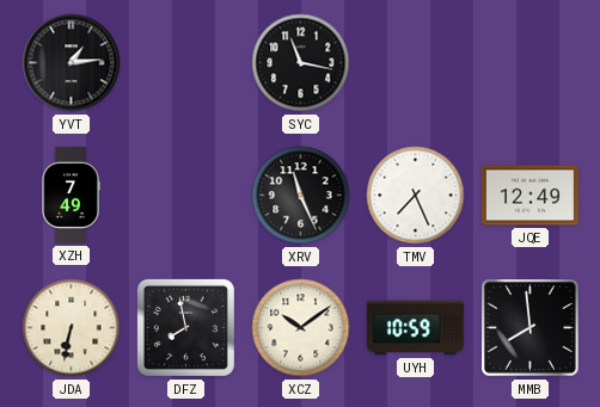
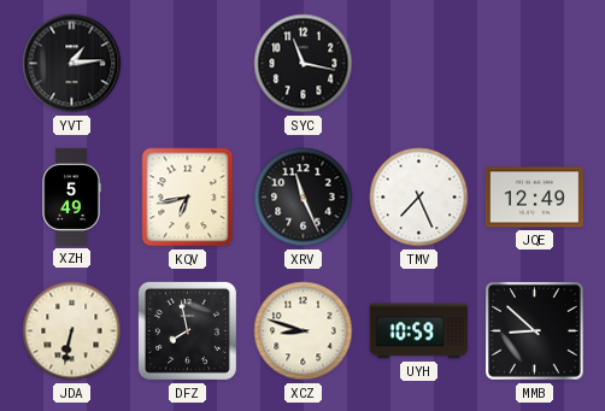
XZH: 7:49 -> 5:49 (71, 196)
KQV: none -> 6:43 (188, 198)
XCZ: 10:09 -> 8:48 (304, 331)
MMB: 7:59 -> 8:52 (535, 331)
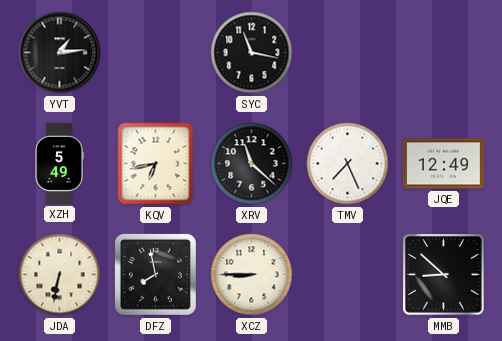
XRV: 11:26 -> 11:22 (252, 164)
XCZ: 8:48 -> 8:45 (252, 275)
UYH: 10:59 -> none (418, 331)
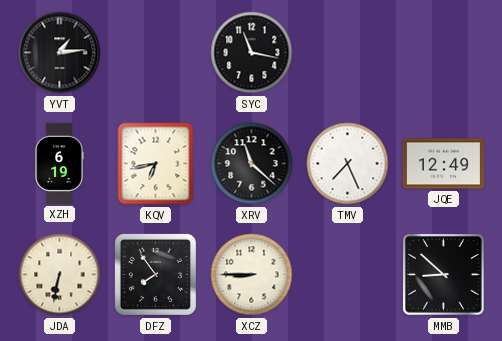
XZH: 5:49 -> 6:19 (59, 163)
DFZ: 7:58 -> 7:54 (155, 274)
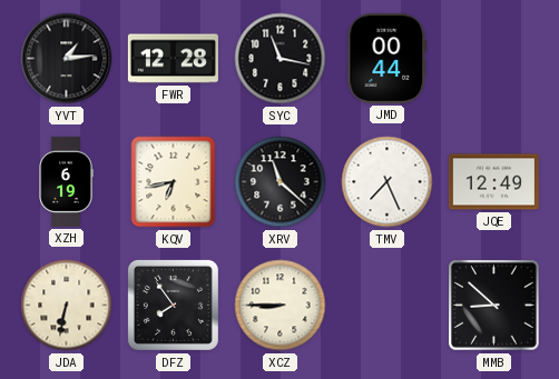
FWR: none -> 12:28 (173, 59)
JMD: none -> 00:44 (388, 58)
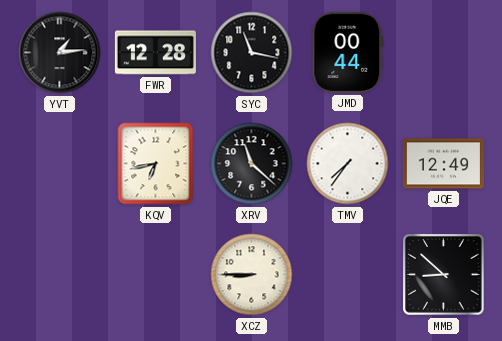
XZH: 6:19 -> none (66, 181)
TMV: 7:26 -> 7:36 (348, 164)
JDA: 6:32 -> none (67, 306)
DFZ: 7:54 -> none (173, 305)
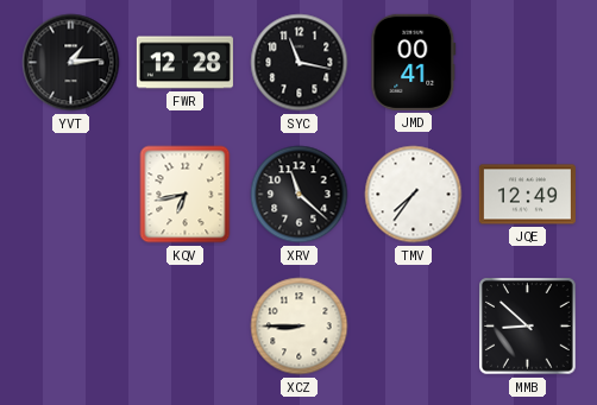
JMD: 00:44 -> 00:41 (414, 62)
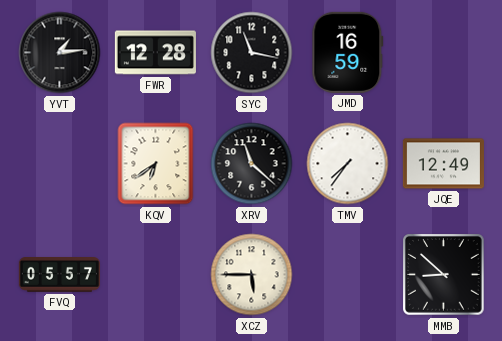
JMD: 00:41 -> 16:59 (348, 52)
KQV: 6:43 -> 6:39 (156, 164)
FVQ: none -> 05:57 (59, 275)
XCZ: 8:45 -> 5:45 (252, 275)
